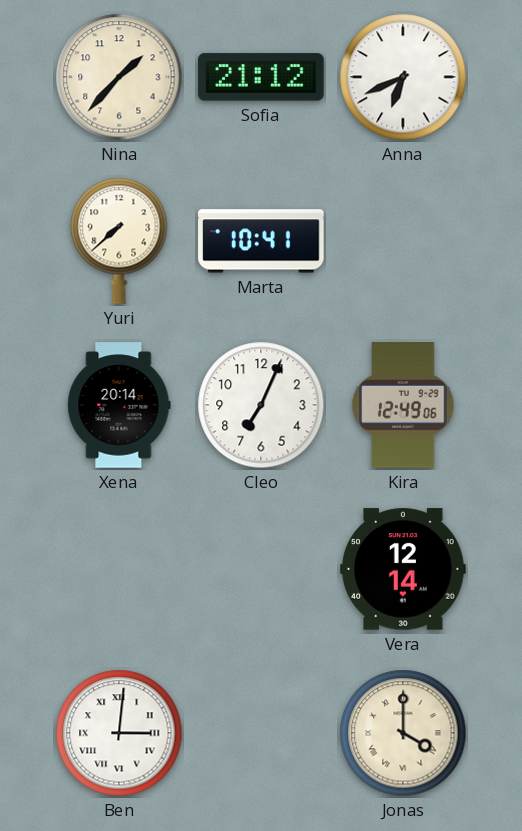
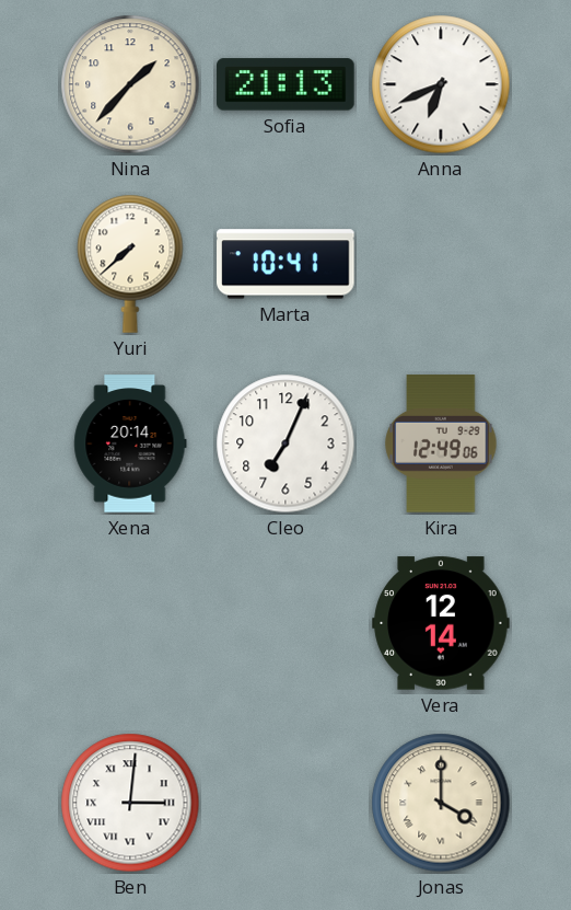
Sofia: 21:12 -> 21:13 (285, 84)
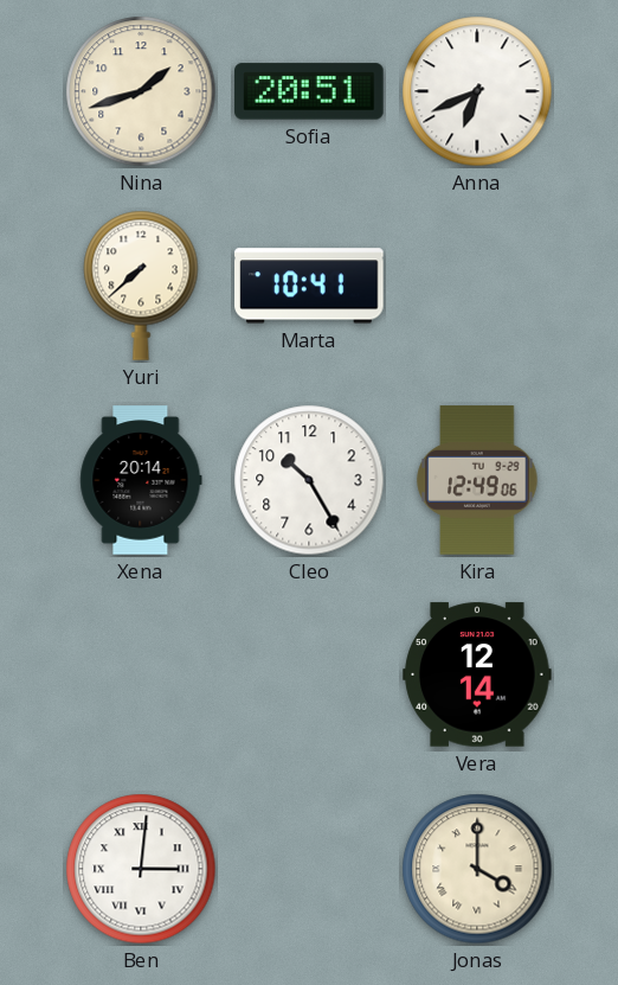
Nina: 1:37 -> 1:42 (141, 91)
Sofia: 21:13 -> 20:51 (309, 91)
Cleo: 7:04 -> 10:25 (309, 480)
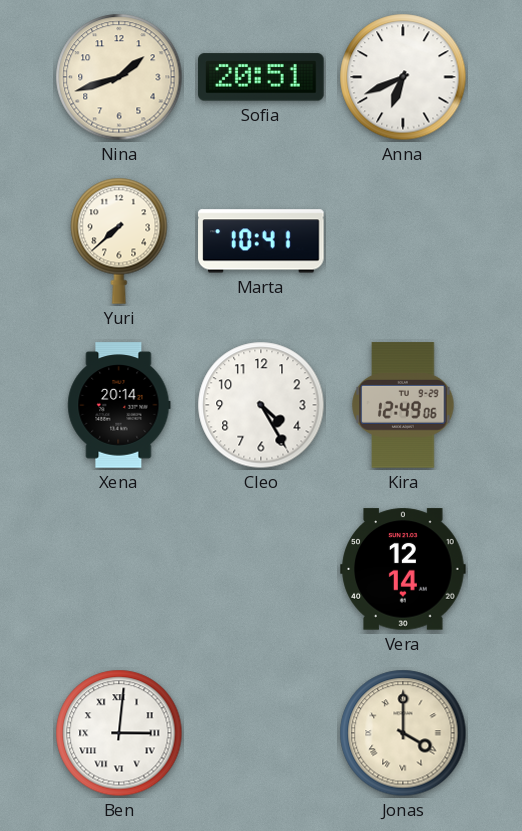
Cleo: 10:25 -> 4:25 (261, 405)
